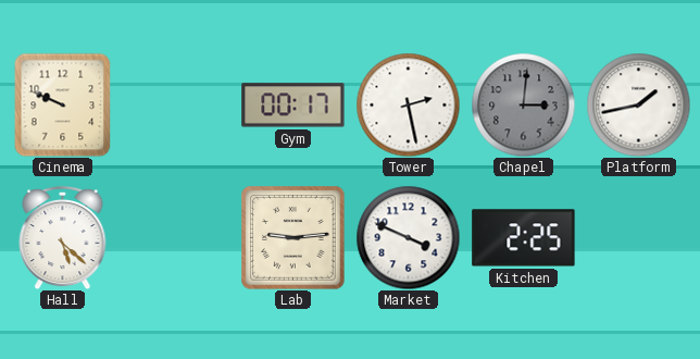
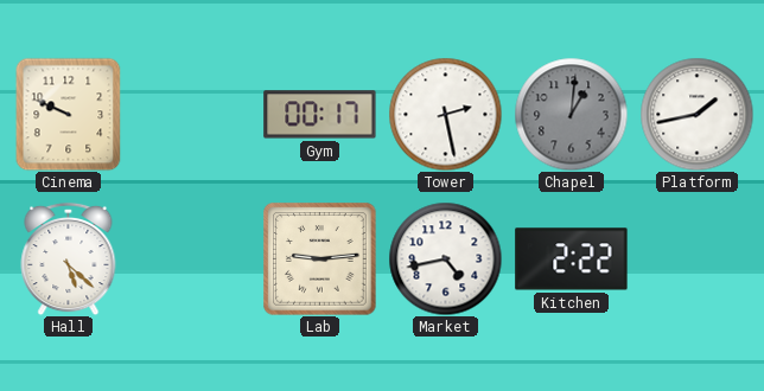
Chapel: 3:01 -> 1:01 (571, 114)
Market: 3:49 -> 4:43 (445, 258)
Kitchen: 2:25 -> 2:22 (572, 259)
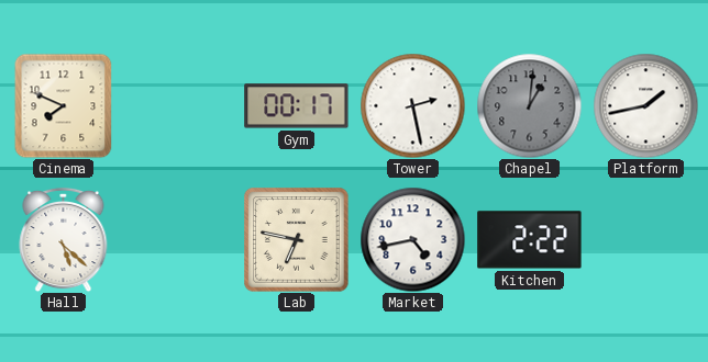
Cinema: 9:49 -> 7:49 (64, 105)
Lab: 9:14 -> 6:47 (297, 240)
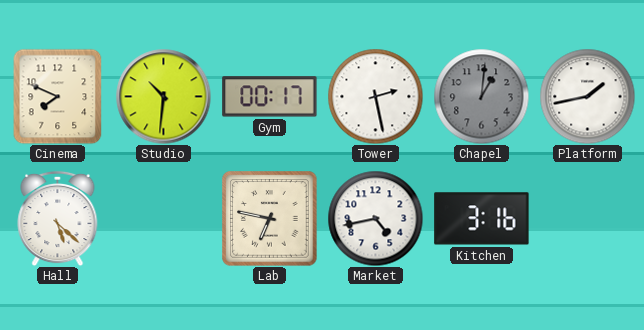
Studio: none -> 10:31 (163, 96)
Kitchen: 2:22 -> 3:16 (482, 219)
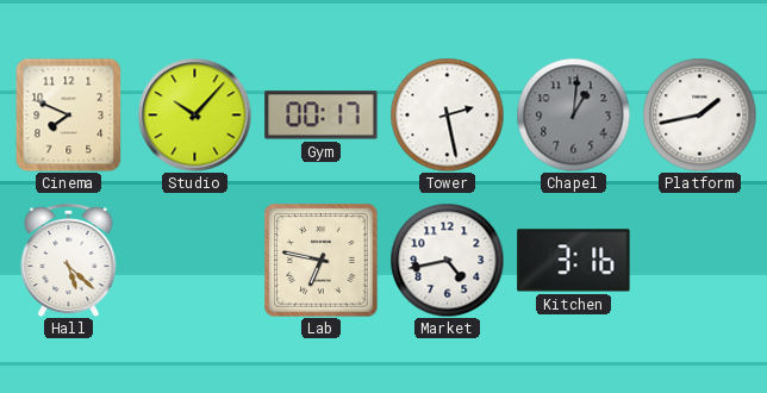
Studio: 10:31 -> 10:07 (194, 114)
